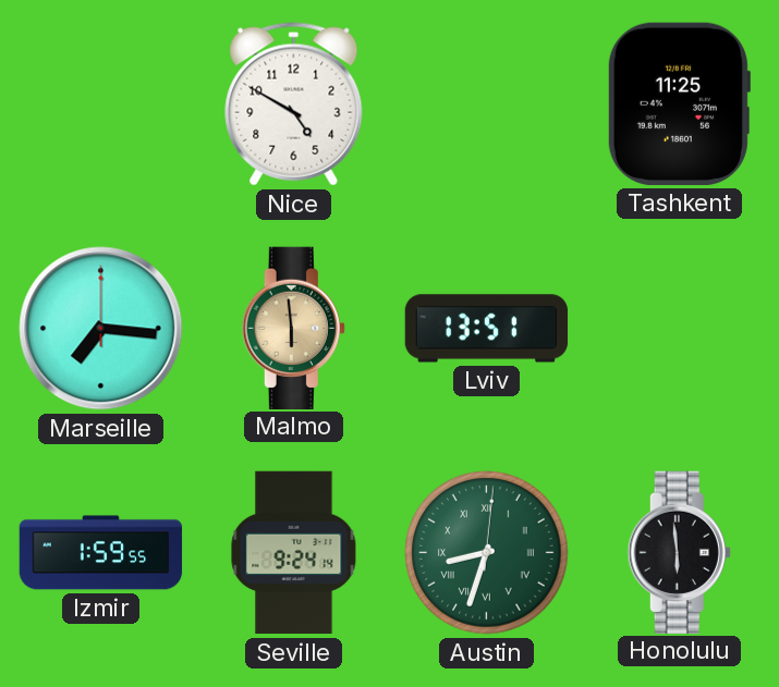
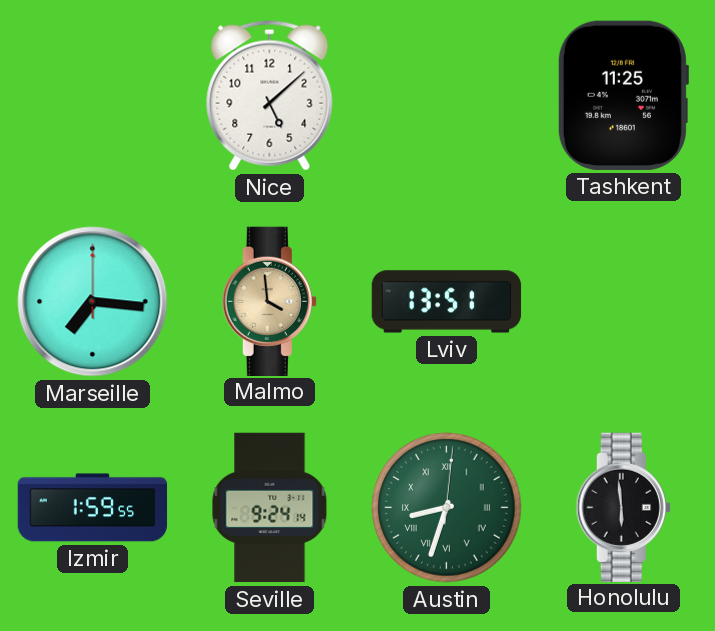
Nice: 4:50 -> 5:08 (270, 96)
Malmo: 5:59 -> 3:59 (269, 301)
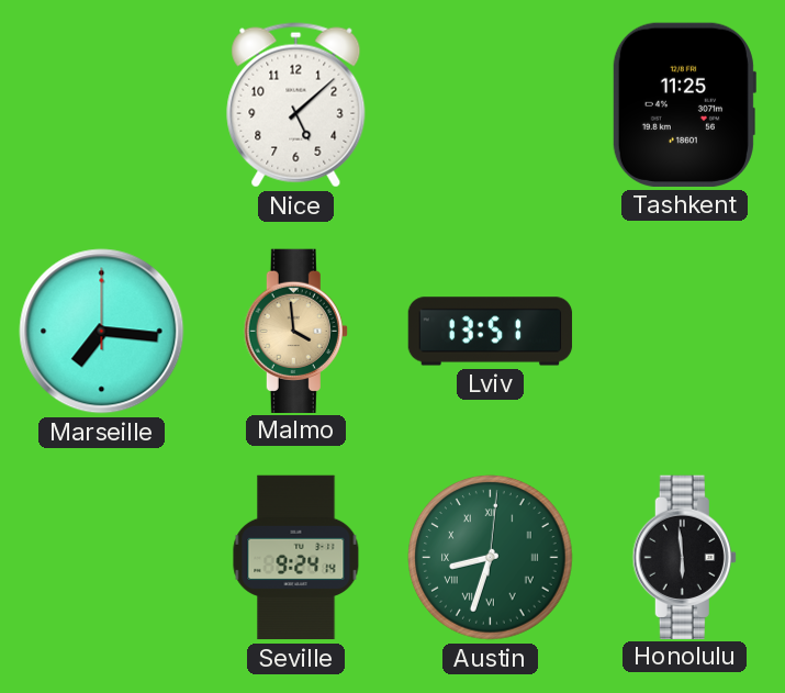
Izmir: 1:59 -> none (93, 508)
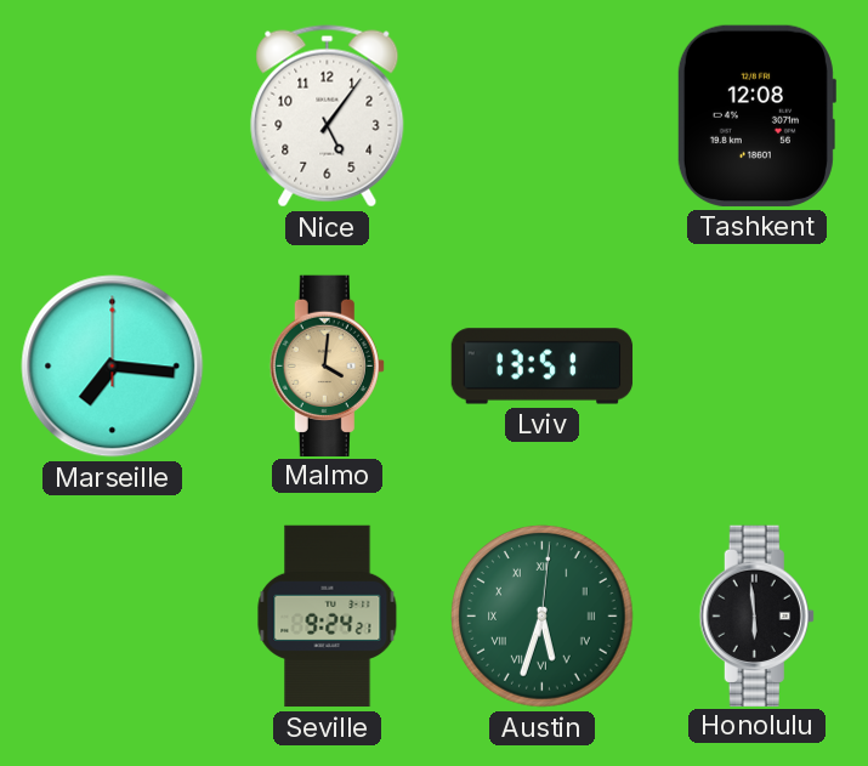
Nice: 5:08 -> 5:06 (328, 117)
Tashkent: 11:25 -> 12:08 (756, 115)
Malmo: 3:59 -> 4:01 (327, 365)
Seville: 9:24:14 -> 9:24:21 (328, 617)
Austin: 8:33 -> 5:33 (543, 617)
